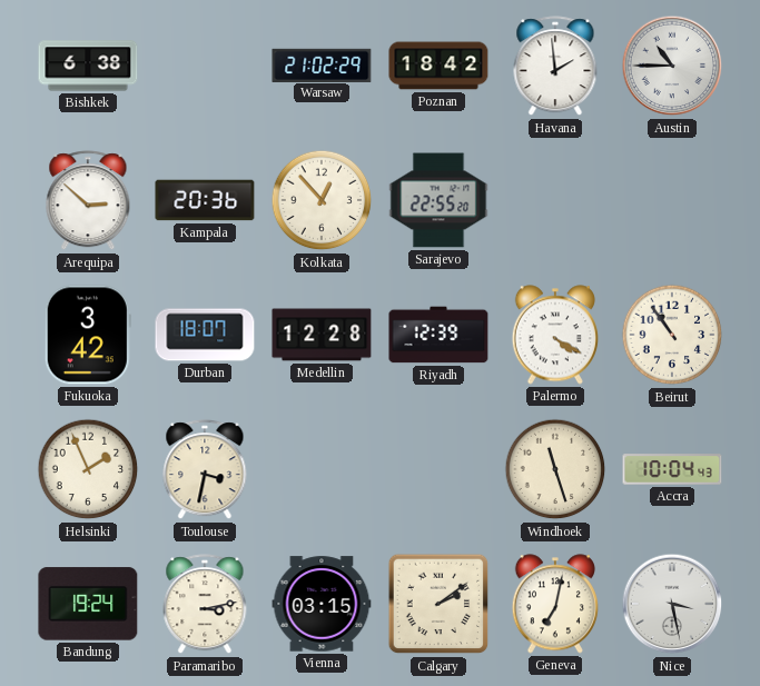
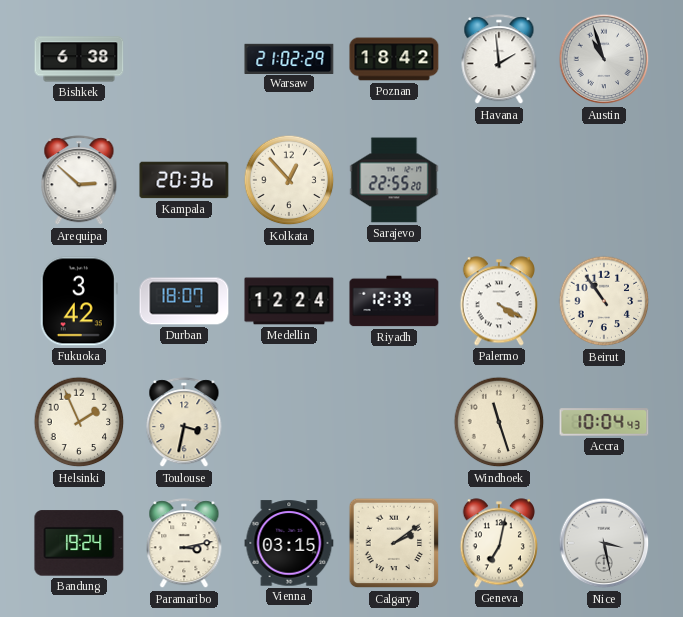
Austin: 10:45 -> 10:57 (604, 59)
Medellin: 12:28 -> 12:24 (289, 301)
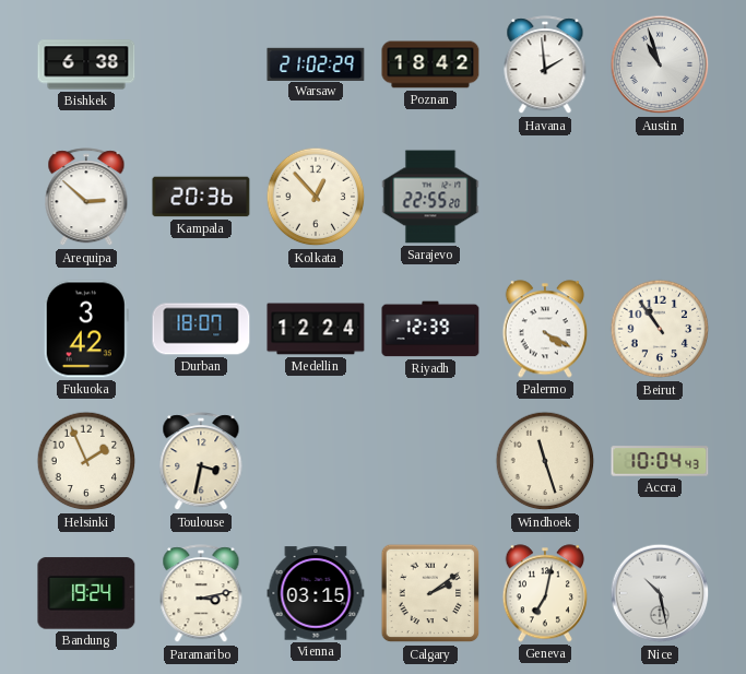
Nice: 3:28 -> 10:28 (660, 593)
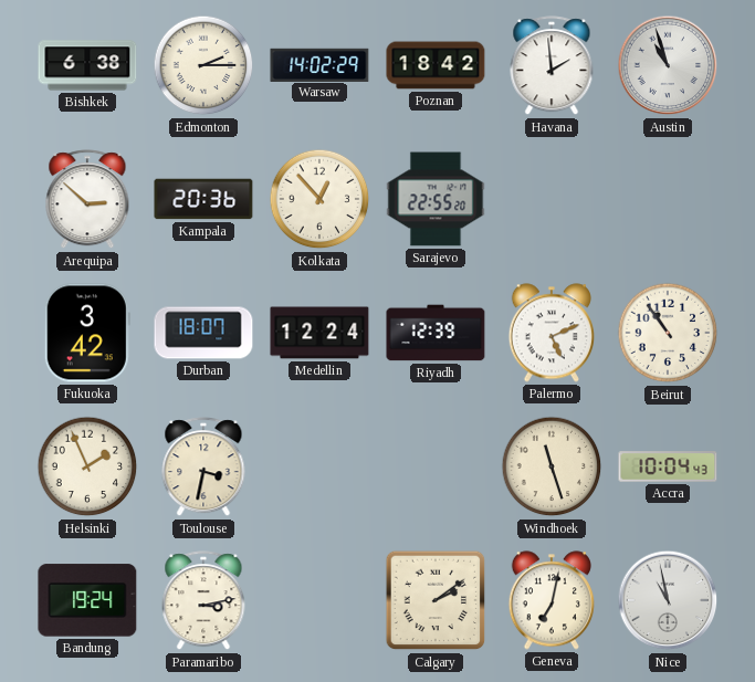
Edmonton: none -> 2:15 (203, 65)
Warsaw: 21:02 -> 14:02 (319, 64)
Palermo: 4:20 -> 5:11 (550, 333)
Vienna: 03:15 -> none (316, 593)
Nice: 10:28 -> 10:58 (668, 600)
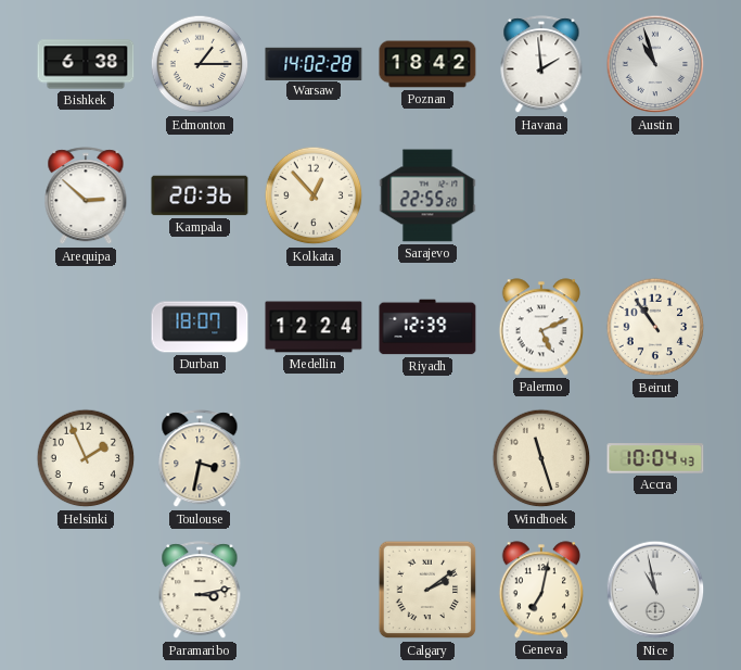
Edmonton: 2:15 -> 1:15 (200, 64)
Warsaw: 14:02:29 -> 14:02:28 (314, 63)
Fukuoka: 3:42 -> none (87, 333)
Bandung: 19:24 -> none (87, 600)
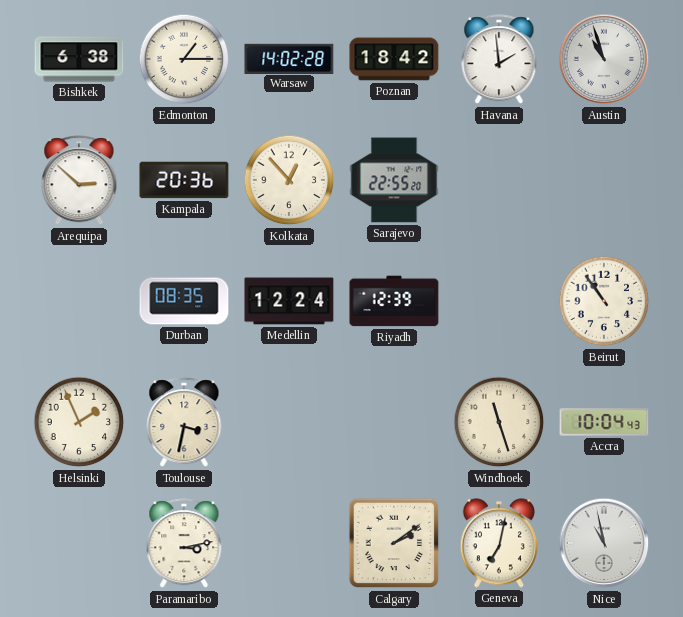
Durban: 18:07 -> 08:35 (184, 301)
Palermo: 5:11 -> none (540, 327)
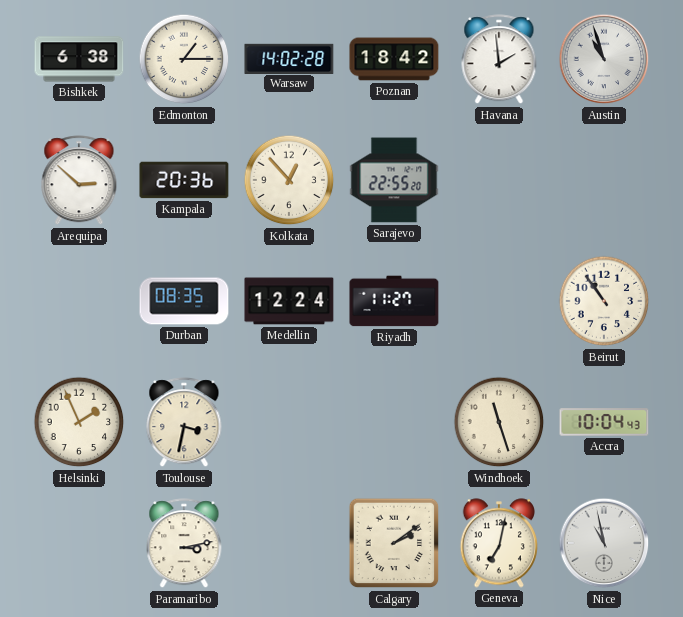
Riyadh: 12:39 -> 11:27 (394, 301)
